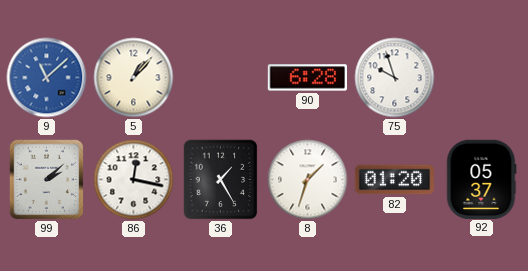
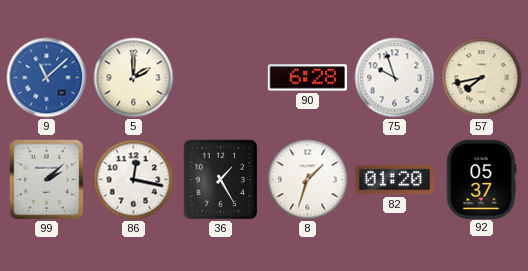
5: 1:07 -> 2:00 (134, 78)
57: none -> 7:43 (482, 78)
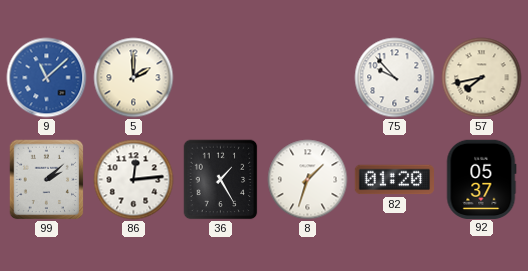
90: 6:28 -> none (307, 78)
75: 9:57 -> 9:53 (395, 78)
86: 12:17 -> 12:14 (134, 180)
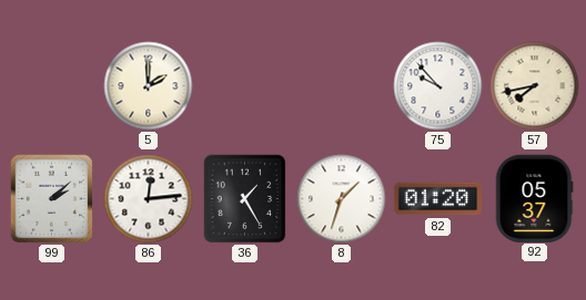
9: 11:08 -> none (47, 78)
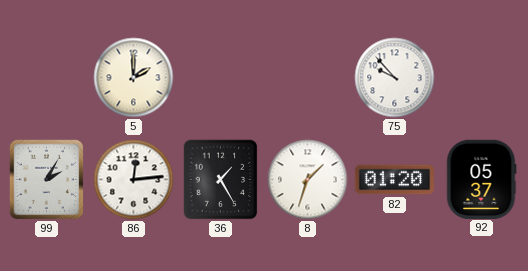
57: 7:43 -> none (535, 86)
99: 2:08 -> 2:05 (47, 180)
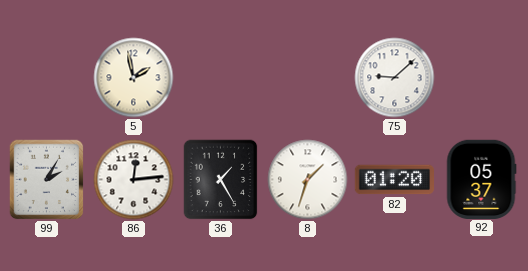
5: 2:00 -> 1:58 (134, 78)
75: 9:53 -> 9:08 (395, 78)
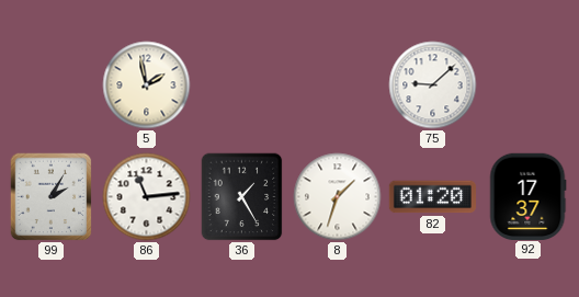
86: 12:14 -> 11:14 (147, 197)
92: 05:37 -> 17:37 (527, 196)
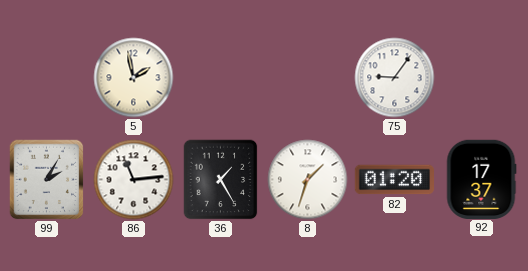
75: 9:08 -> 9:06 (395, 78)
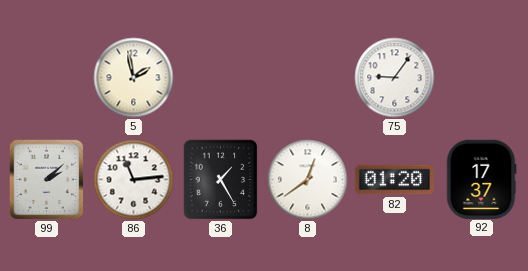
99: 2:05 -> 2:08 (47, 180)
8: 1:33 -> 12:39 (308, 180)
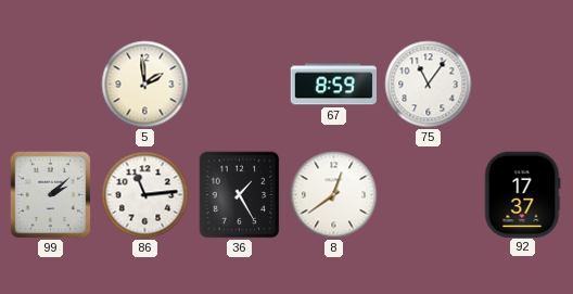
5: 1:58 -> 1:59 (145, 85)
67: none -> 8:59 (333, 85)
75: 9:06 -> 11:06 (429, 85)
82: 01:20 -> none (395, 180)
